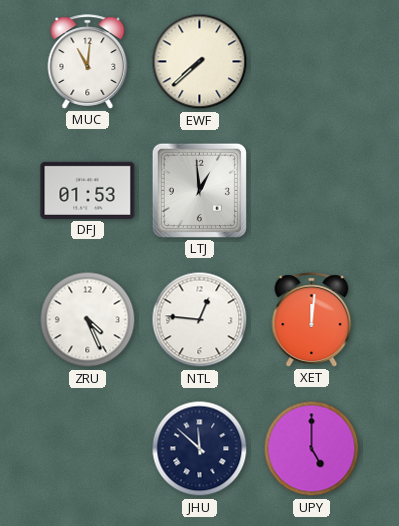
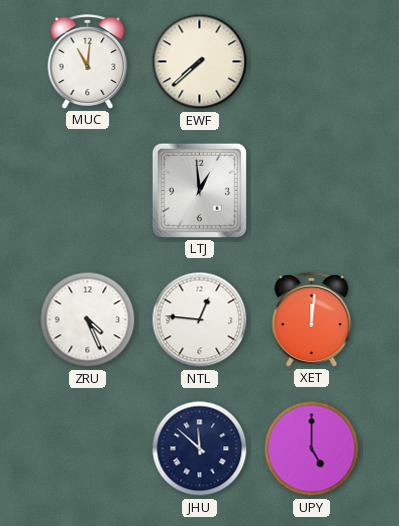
DFJ: 01:53 -> none (88, 190)
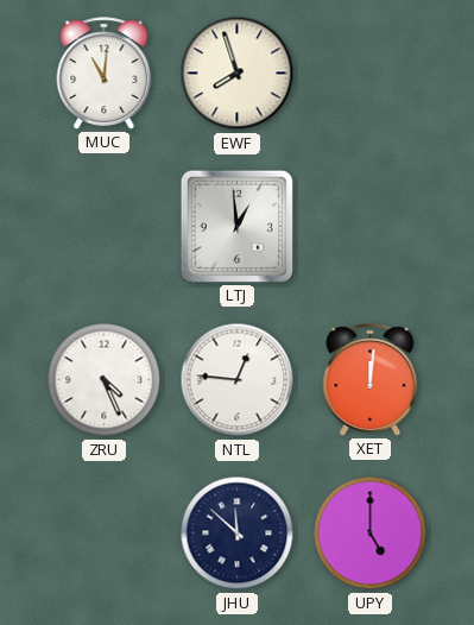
EWF: 7:38 -> 7:57 (238, 74)
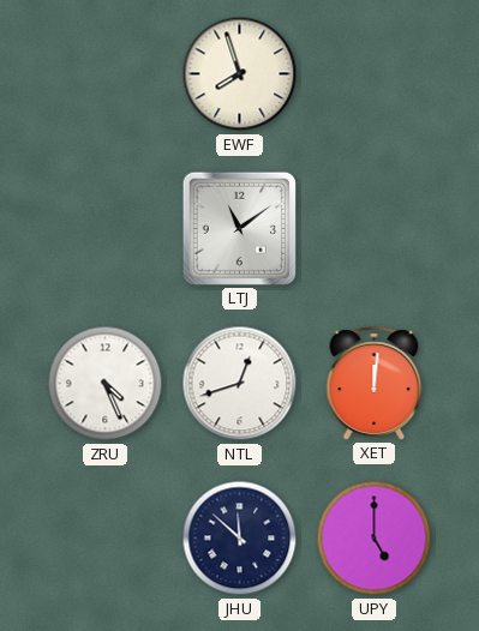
MUC: 11:01 -> none (105, 74)
LTJ: 12:59 -> 11:09 (239, 228)
NTL: 12:46 -> 12:42 (240, 384)
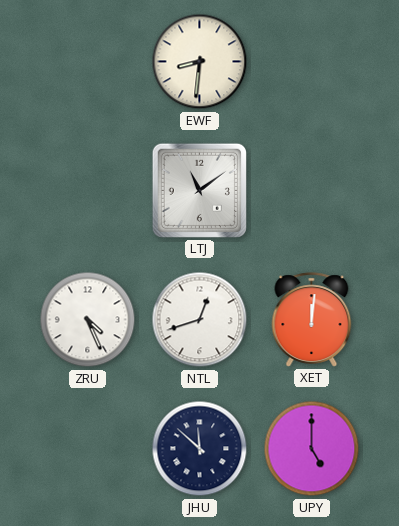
EWF: 7:57 -> 8:31 (200, 62)
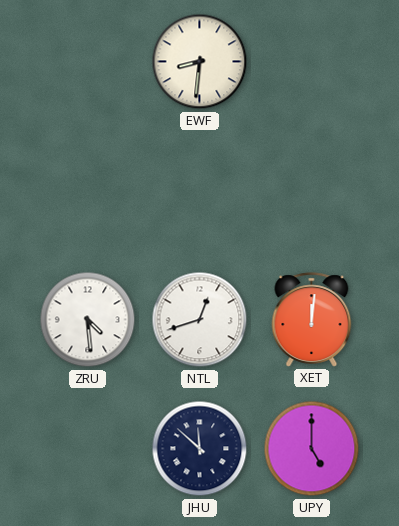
LTJ: 11:09 -> none (199, 190)
ZRU: 4:26 -> 4:29 (88, 320)
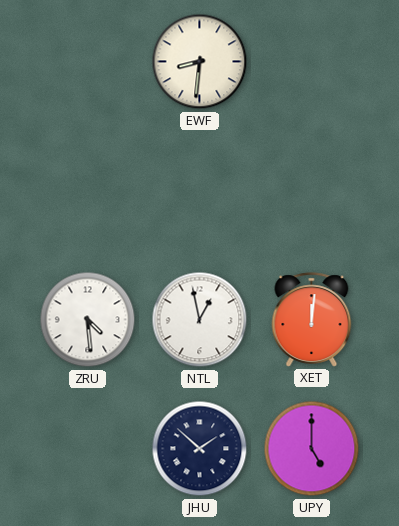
NTL: 12:42 -> 12:58 (200, 320)
JHU: 11:52 -> 1:52 (200, 449)
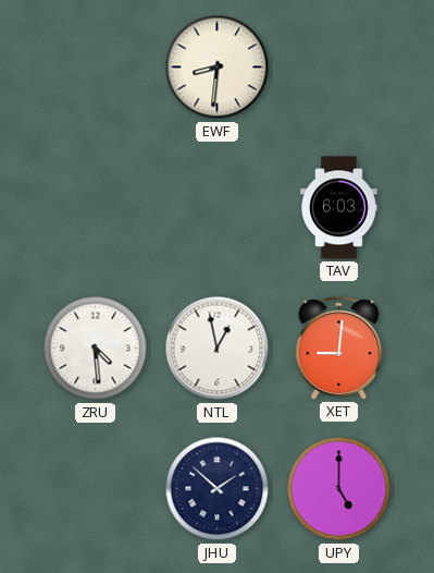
TAV: none -> 6:03 (339, 208)
XET: 12:01 -> 9:01 (339, 349)
